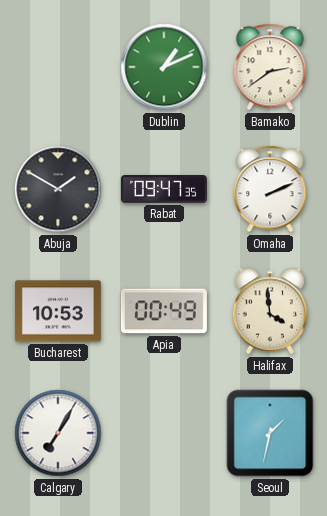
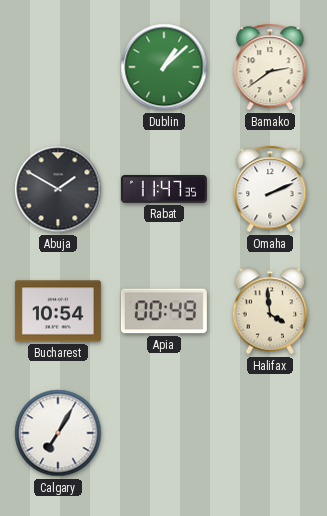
Dublin: 1:11 -> 1:08 (164, 67)
Rabat: 09:47 -> 11:47 (164, 190)
Bucharest: 10:53 -> 10:54 (58, 311)
Seoul: 1:32 -> none (270, 433)
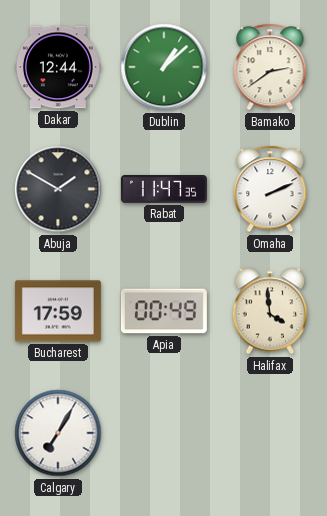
Dakar: none -> 12:44 (58, 67)
Bucharest: 10:54 -> 17:59 (58, 311)
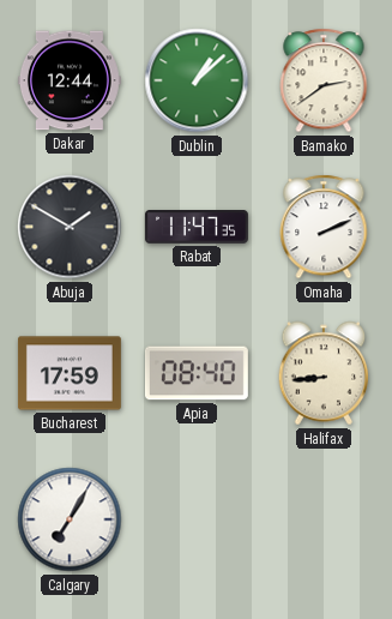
Apia: 00:49 -> 08:40 (197, 373)
Halifax: 3:59 -> 8:44 (324, 373)
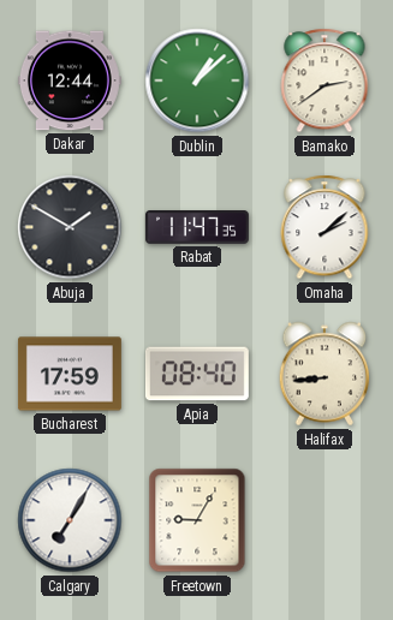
Omaha: 2:11 -> 2:08 (324, 227)
Freetown: none -> 9:05 (197, 520)
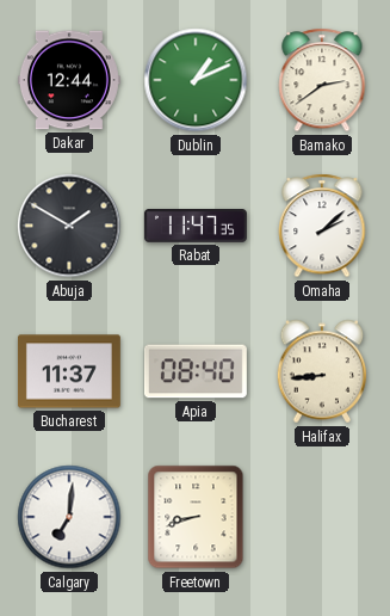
Dublin: 1:08 -> 1:11 (196, 80)
Bucharest: 17:59 -> 11:37 (69, 371)
Calgary: 7:05 -> 7:01 (69, 517)
Freetown: 9:05 -> 8:42 (196, 517)
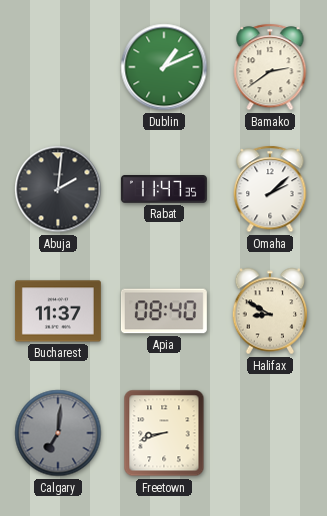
Dakar: 12:44 -> none (69, 80)
Abuja: 1:50 -> 2:01 (58, 189)
Halifax: 8:44 -> 8:50 (270, 311)
Calgary dial: white -> grey (58, 433)
